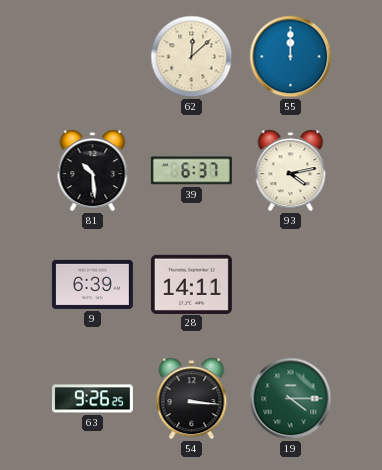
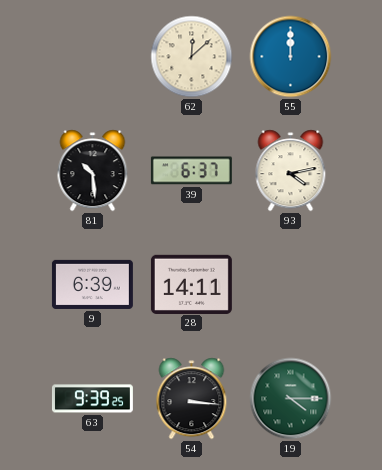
63: 9:26 -> 9:39 (92, 399)
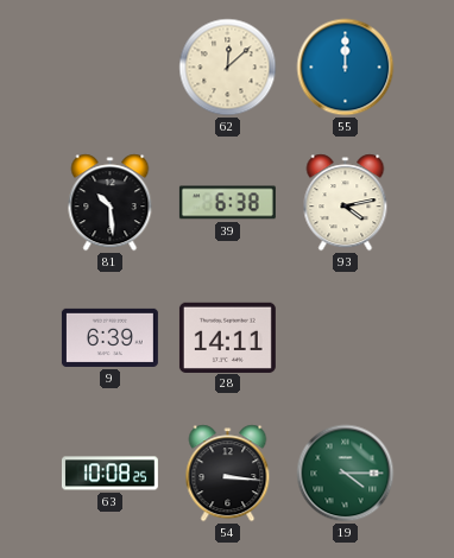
39: 6:37 -> 6:38 (227, 203)
63: 9:39 -> 10:08 (109, 474)
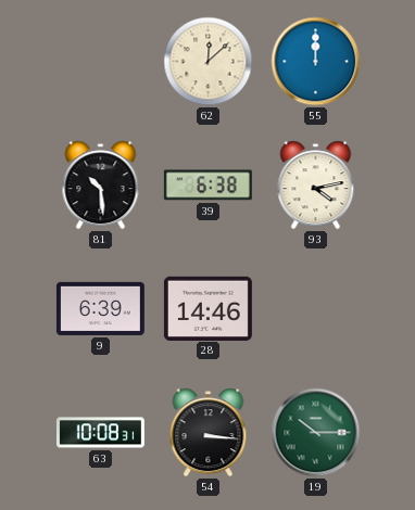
28: 14:11 -> 14:46 (207, 308)
63: 10:08:25 -> 10:08:31 (100, 433)
19: 4:15 -> 10:15 (316, 433)
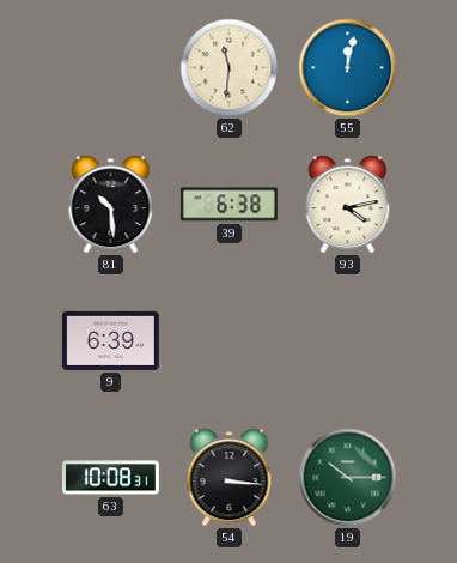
62: 12:08 -> 11:31 (230, 68)
55: 12:00 -> 12:02 (348, 68)
28: 14:46 -> none (207, 308)
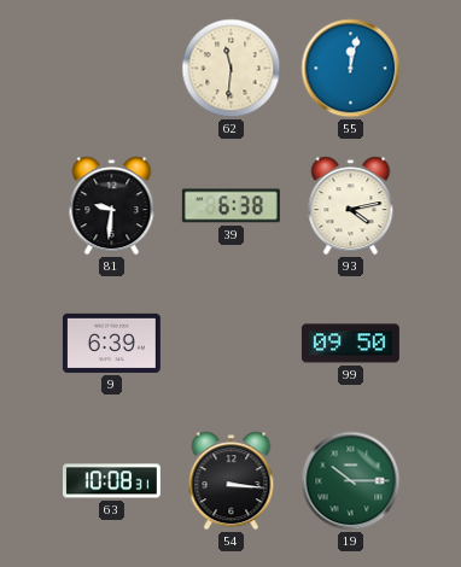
81: 10:29 -> 9:31 (112, 206)
99: none -> 09:50 (350, 344)
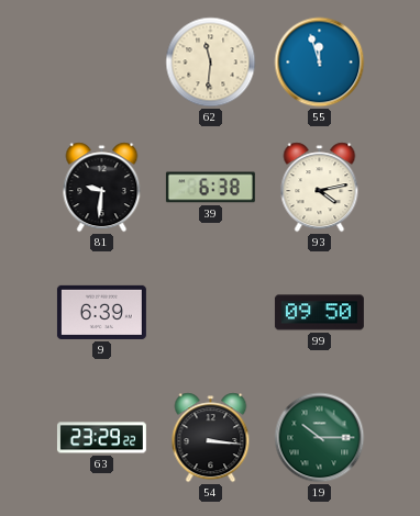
55: 12:02 -> 11:57 (320, 63)
63: 10:08 -> 23:29 (101, 438)
